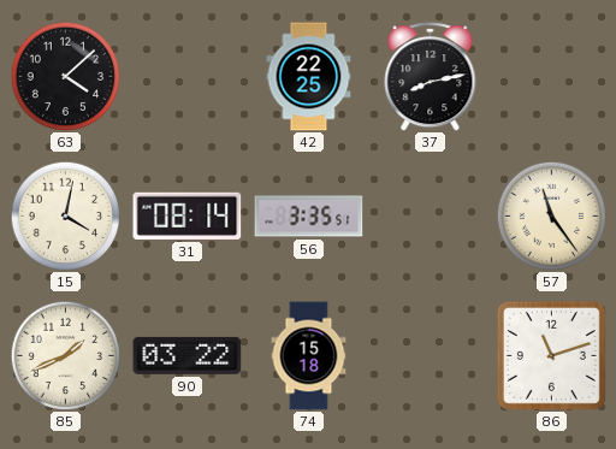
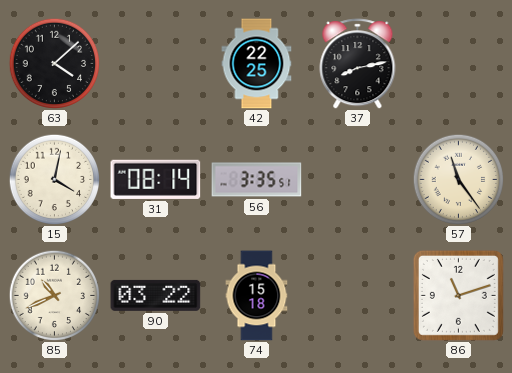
85: 1:41 -> 10:41 (54, 295)
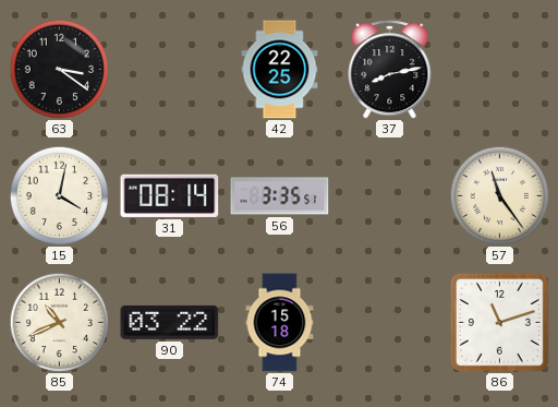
63: 4:08 -> 3:21 (59, 69)
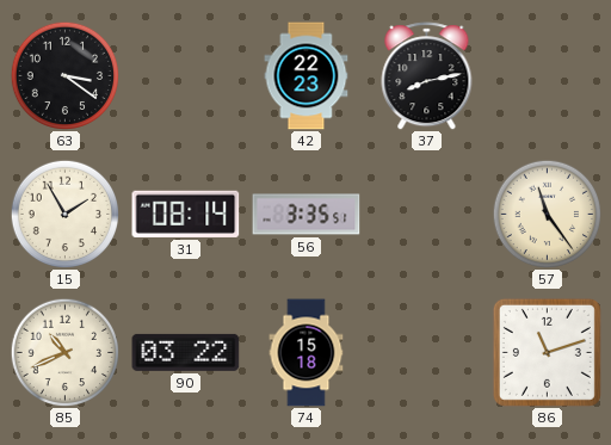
42: 22:25 -> 22:23 (307, 76)
15: 4:02 -> 1:55 (64, 214)
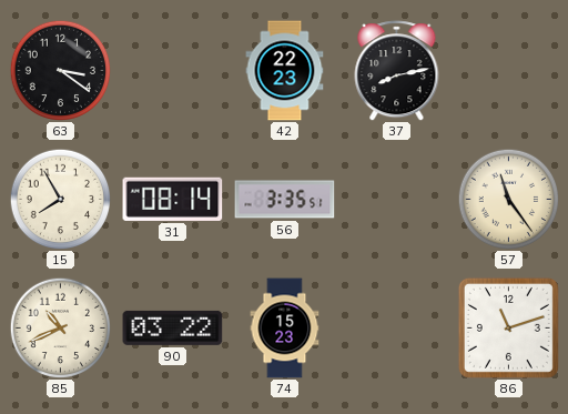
15: 1:55 -> 7:55 (60, 199)
74: 15:18 -> 15:23 (285, 329)
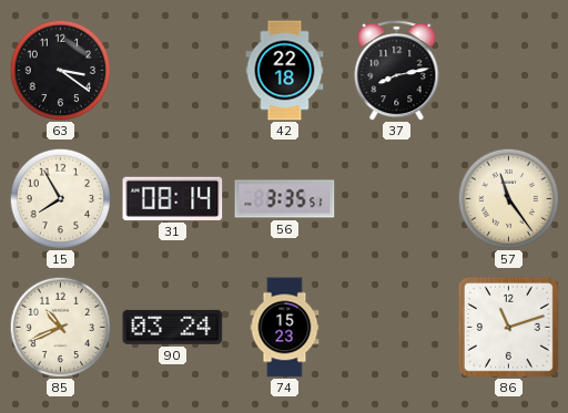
42: 22:23 -> 22:18 (285, 71)
90: 03:22 -> 03:24 (173, 327)
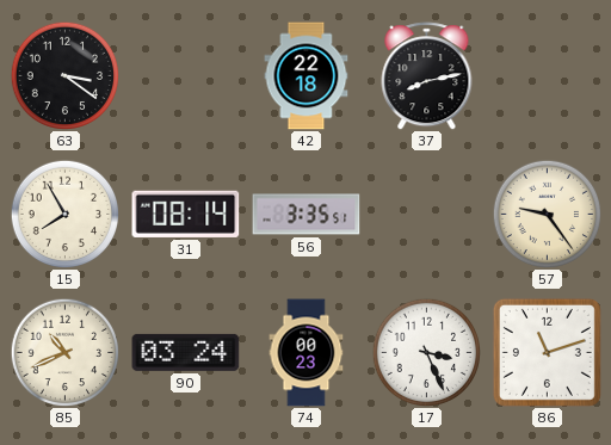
57: 11:24 -> 9:24 (547, 214)
74: 15:23 -> 00:23 (307, 353)
17: none -> 3:26 (426, 352)
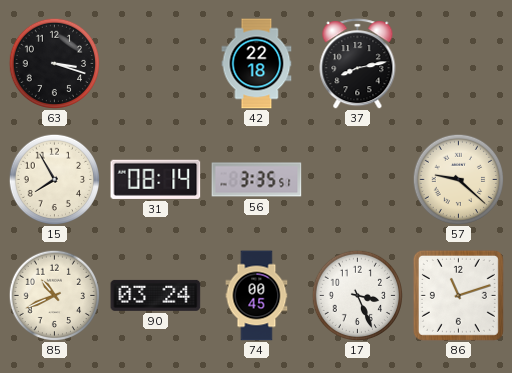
63: 3:21 -> 3:18 (54, 63)
57: 9:24 -> 9:22 (458, 179)
74: 00:23 -> 00:45 (257, 296)
